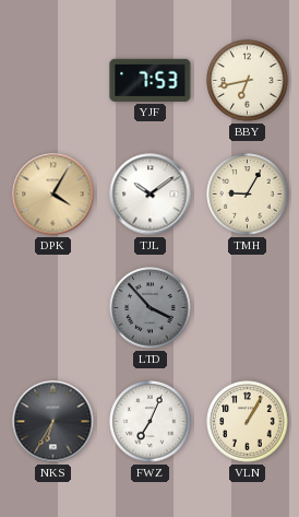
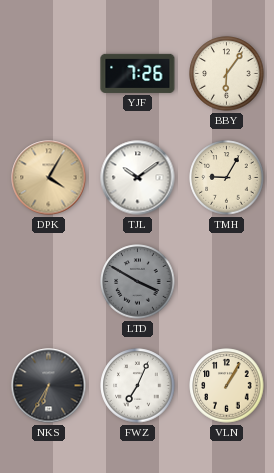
YJF: 7:53 -> 7:26 (138, 73)
BBY: 6:43 -> 6:06 (227, 74)
LTD: 3:53 -> 3:50 (138, 282)
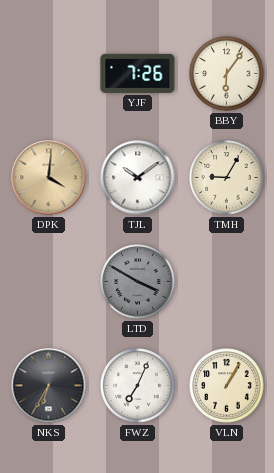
DPK: 4:05 -> 4:01 (49, 178)
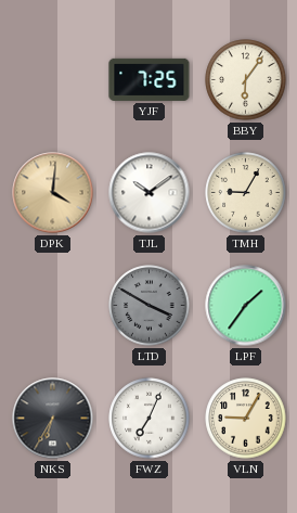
YJF: 7:26 -> 7:25 (150, 79)
LPF: none -> 1:36 (246, 306)
VLN: 1:05 -> 9:05 (246, 419)
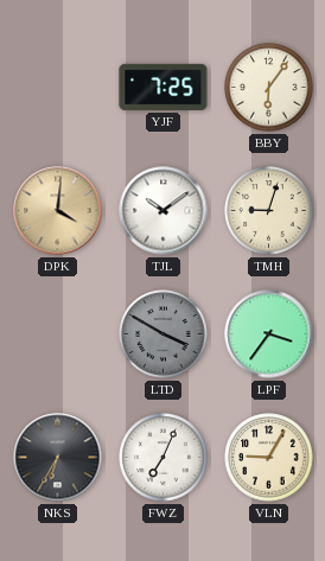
TMH: 9:05 -> 9:03 (269, 211)
LPF: 1:36 -> 3:36 (269, 334)
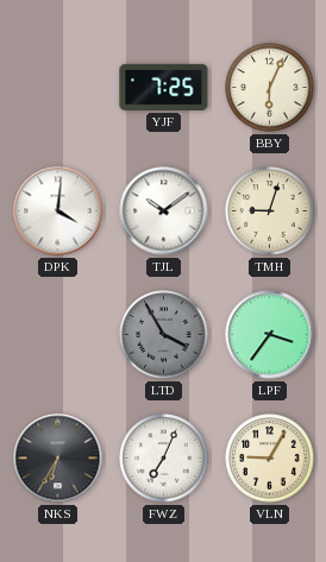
BBY: 6:06 -> 6:04 (270, 88)
DPK dial: champagne -> white (58, 211)
LTD: 3:50 -> 3:55 (164, 335)
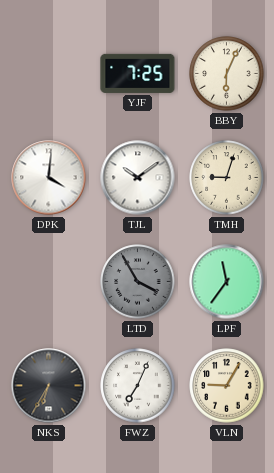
LPF: 3:36 -> 11:36 (227, 282)
